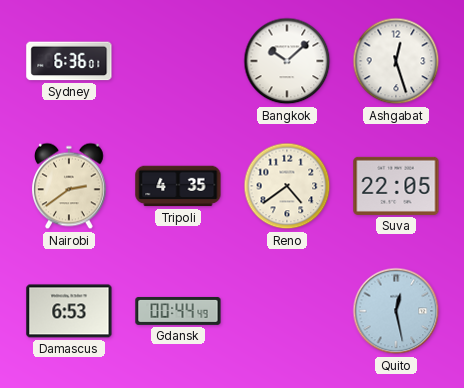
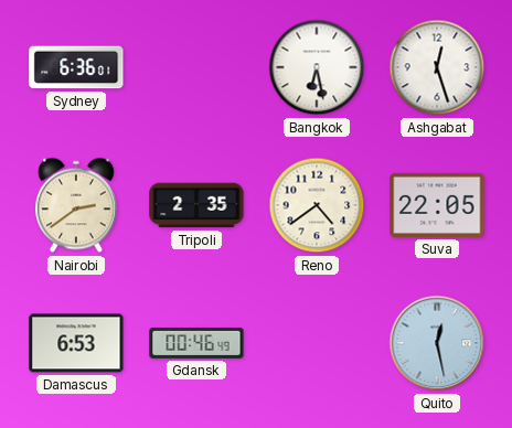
Bangkok: 10:08 -> 6:28 (317, 67)
Tripoli: 4:35 -> 2:35 (196, 205)
Gdansk: 00:44 -> 00:46 (196, 343)
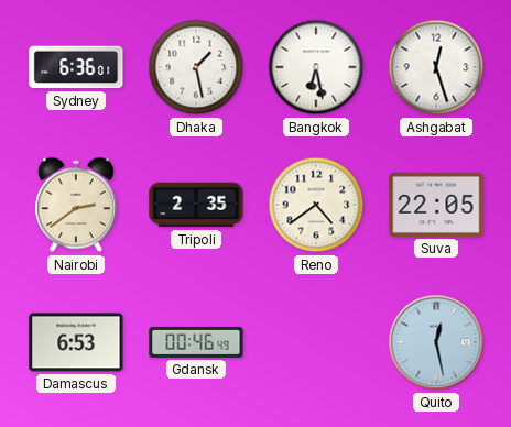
Dhaka: none -> 1:28 (196, 67)
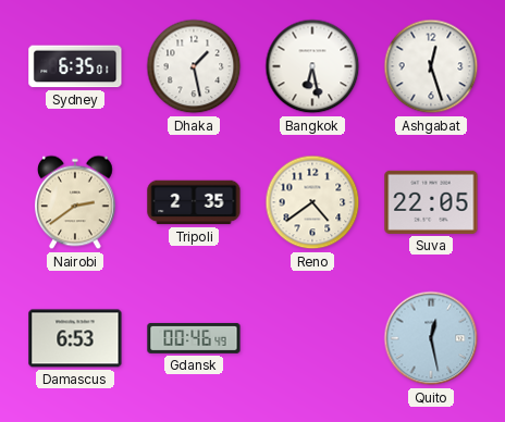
Sydney: 6:36 -> 6:35 (75, 66)
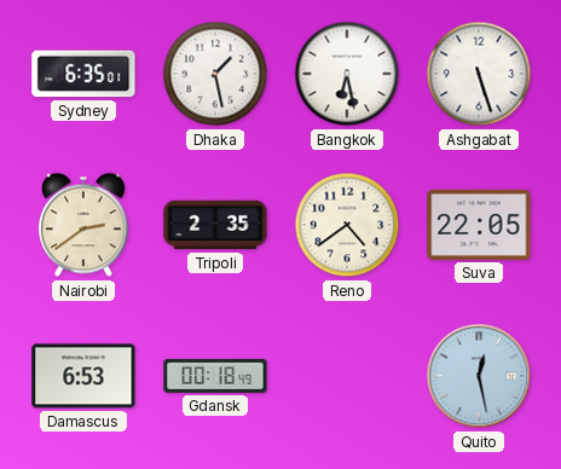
Ashgabat: 12:27 -> 5:27 (479, 74)
Gdansk: 00:46 -> 00:18 (215, 376)
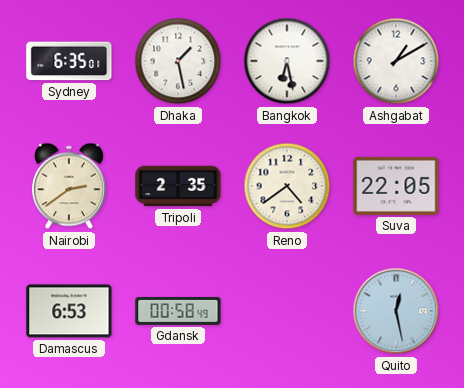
Ashgabat: 5:27 -> 1:10 (396, 61)
Gdansk: 00:18 -> 00:58 (178, 311)
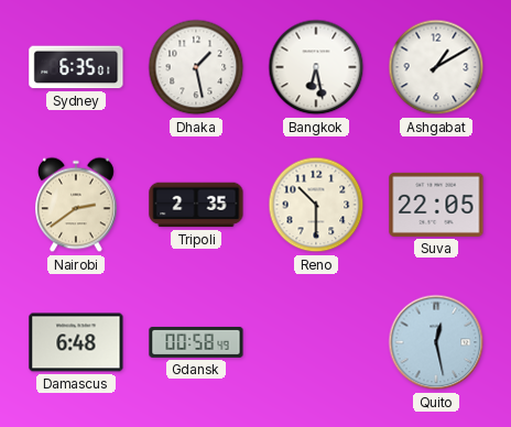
Reno: 4:39 -> 10:30 (316, 205)
Damascus: 6:53 -> 6:48 (76, 342)
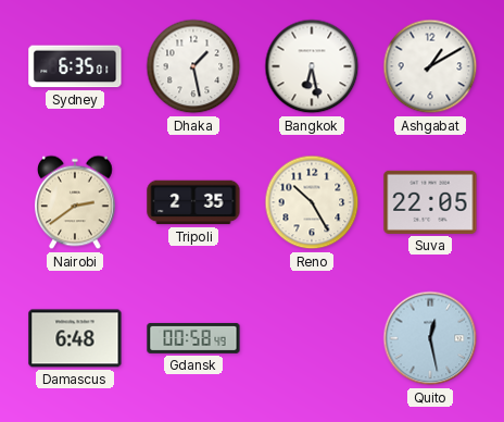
Reno: 10:30 -> 10:25 (312, 202)
